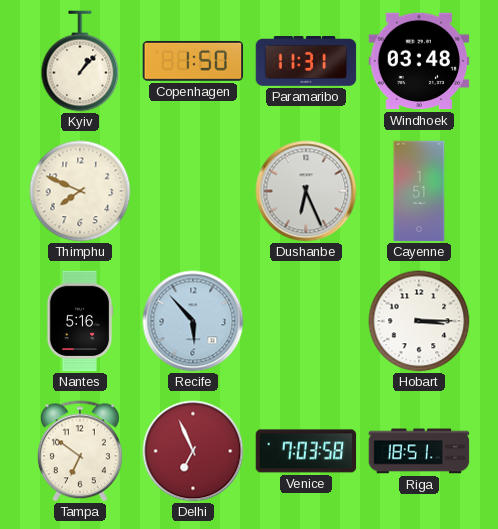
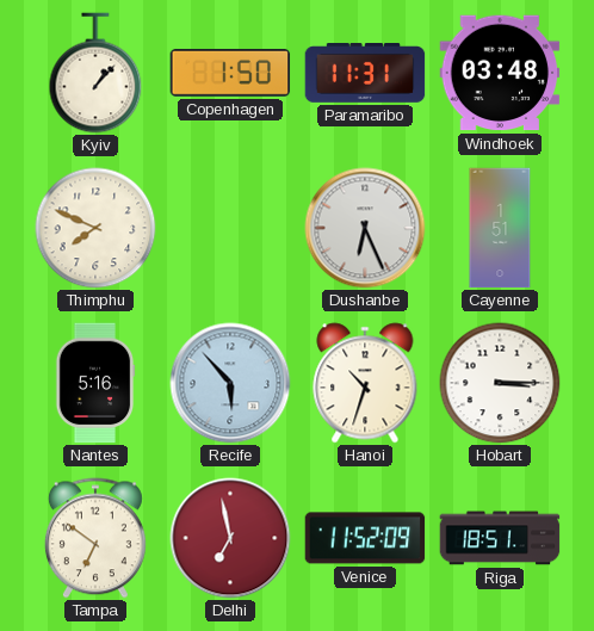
Hanoi: none -> 10:33 (365, 383)
Delhi: 6:56 -> 6:58 (230, 538)
Venice: 7:03 -> 11:52 (365, 538)
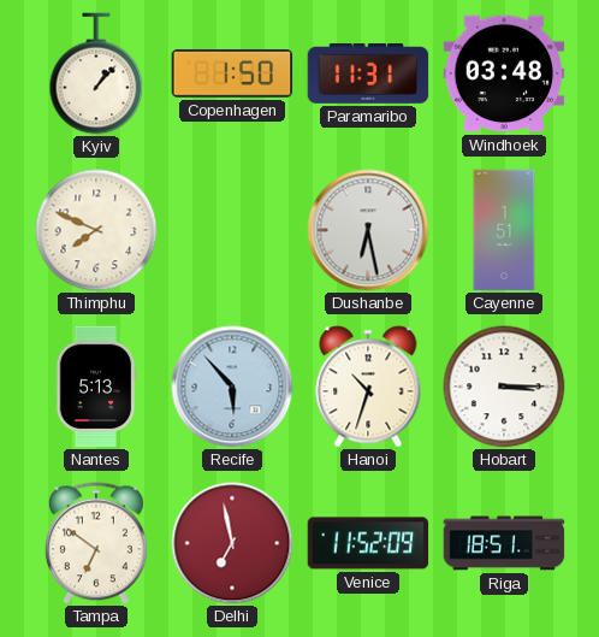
Dushanbe: 6:26 -> 6:28 (368, 230)
Nantes: 5:16 -> 5:13 (96, 387)
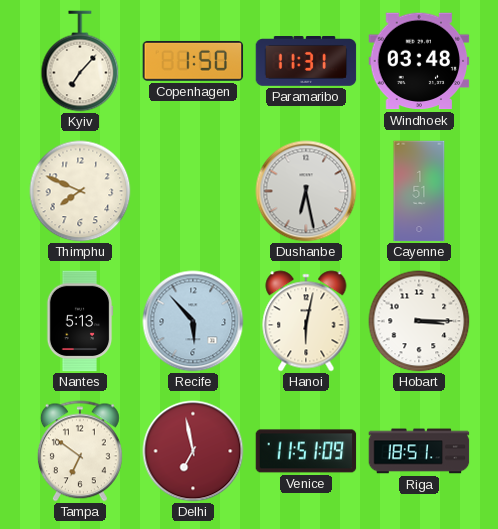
Kyiv: 1:07 -> 7:07 (80, 61)
Hanoi: 10:33 -> 6:02 (306, 321)
Venice: 11:52 -> 11:51 (306, 451)
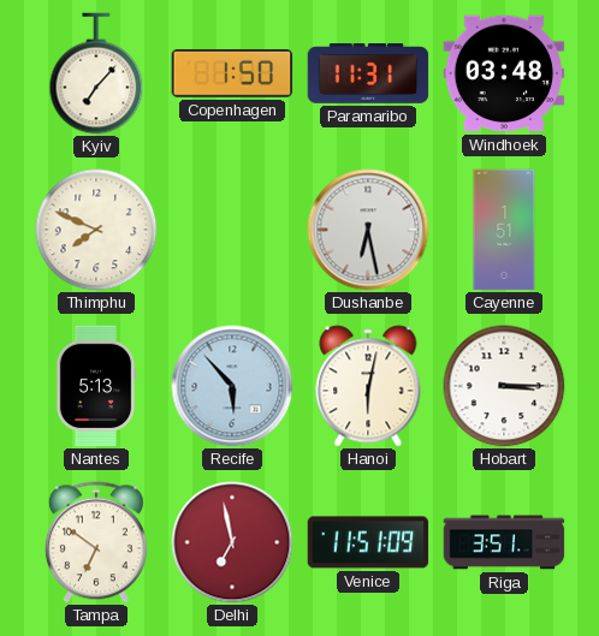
Riga: 18:51 -> 3:51 (504, 542)
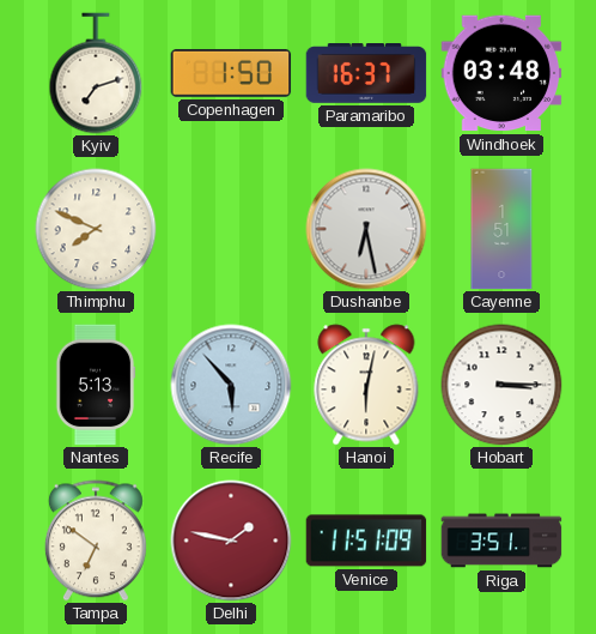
Kyiv: 7:07 -> 7:12 (96, 73)
Paramaribo: 11:31 -> 16:37 (366, 74)
Delhi: 6:58 -> 1:47 (231, 541)
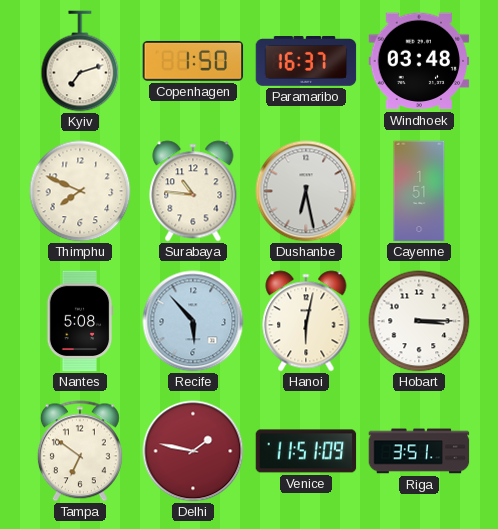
Surabaya: none -> 10:46 (193, 191)
Nantes: 5:13 -> 5:08 (80, 321)
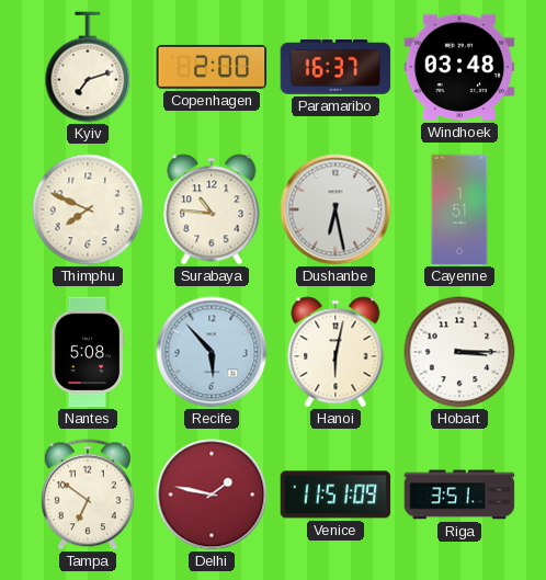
Copenhagen: 1:50 -> 2:00 (212, 67)
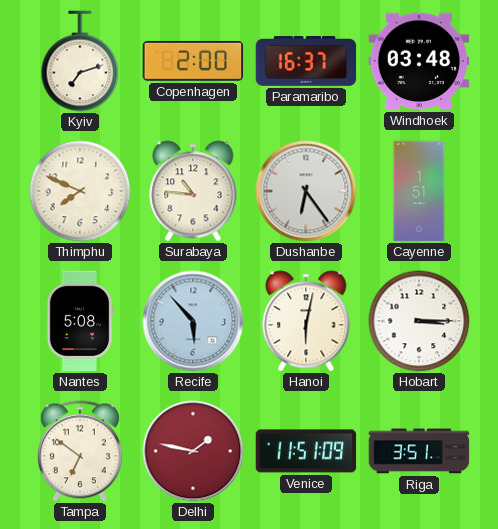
Dushanbe: 6:28 -> 6:24 (306, 191)
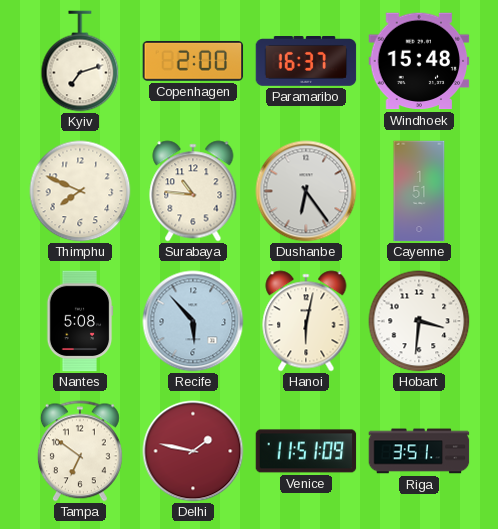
Windhoek: 03:48 -> 15:48 (419, 61)
Hobart: 3:15 -> 3:31 (419, 321)
